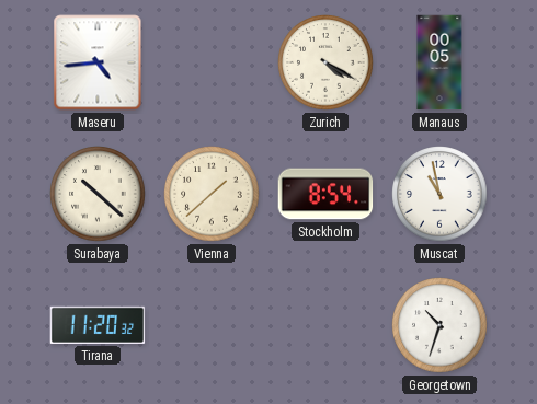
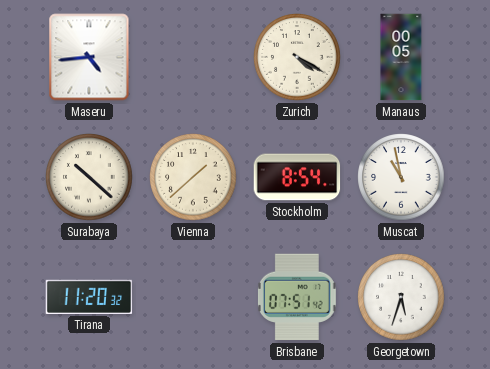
Brisbane: none -> 07:51 (297, 297)
Georgetown: 10:33 -> 5:33 (401, 297)
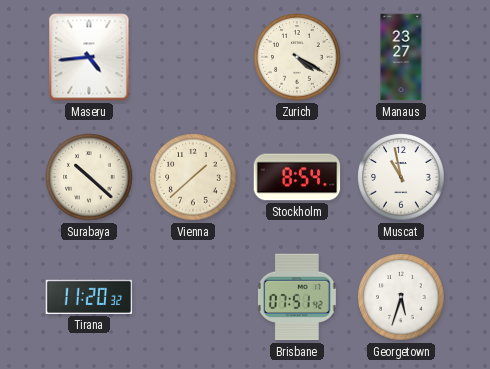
Manaus: 00:05 -> 23:27 (401, 57)
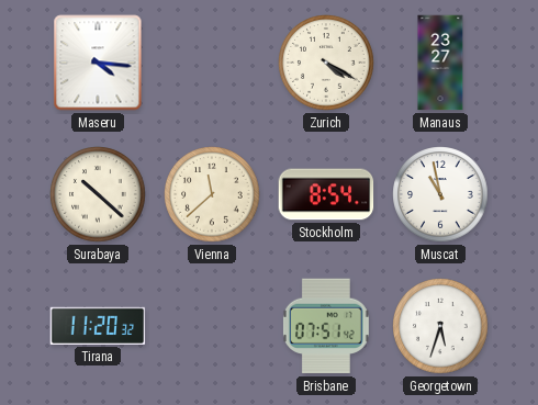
Maseru: 4:44 -> 4:16 (98, 63)
Vienna: 1:38 -> 11:38 (212, 194)
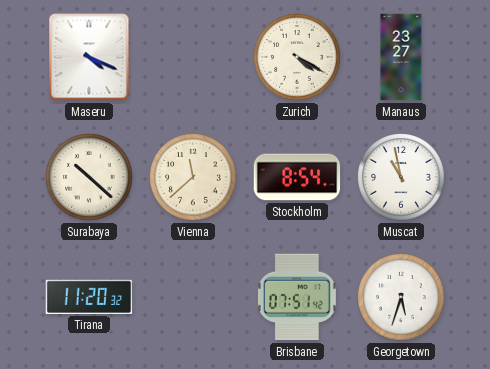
Maseru: 4:16 -> 4:19 (89, 57)
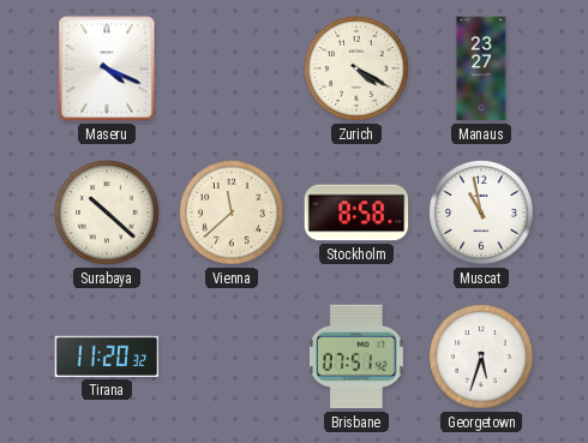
Stockholm: 8:54 -> 8:58 (356, 212)
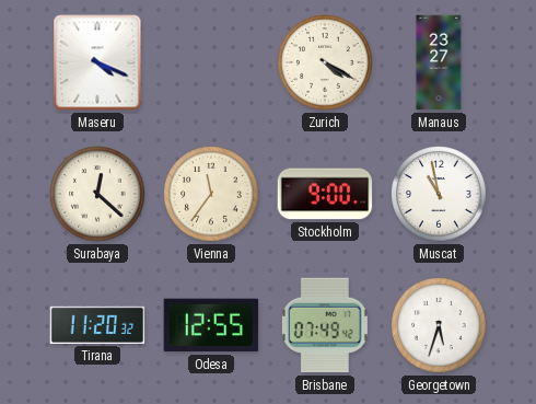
Surabaya: 10:22 -> 12:22 (97, 194)
Vienna: 11:38 -> 11:36 (211, 194)
Stockholm: 8:58 -> 9:00 (325, 194)
Odesa: none -> 12:55 (211, 325)
Brisbane: 07:51 -> 07:49 (325, 325)
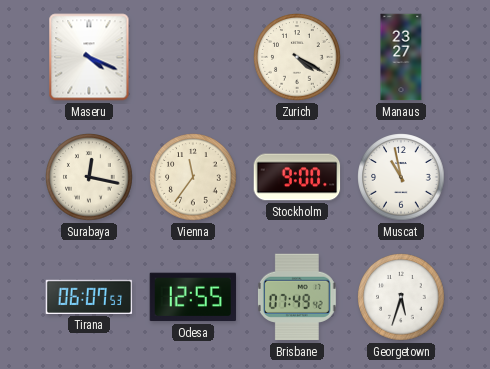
Surabaya: 12:22 -> 12:17 (89, 177)
Tirana: 11:20 -> 06:07 (89, 297)
